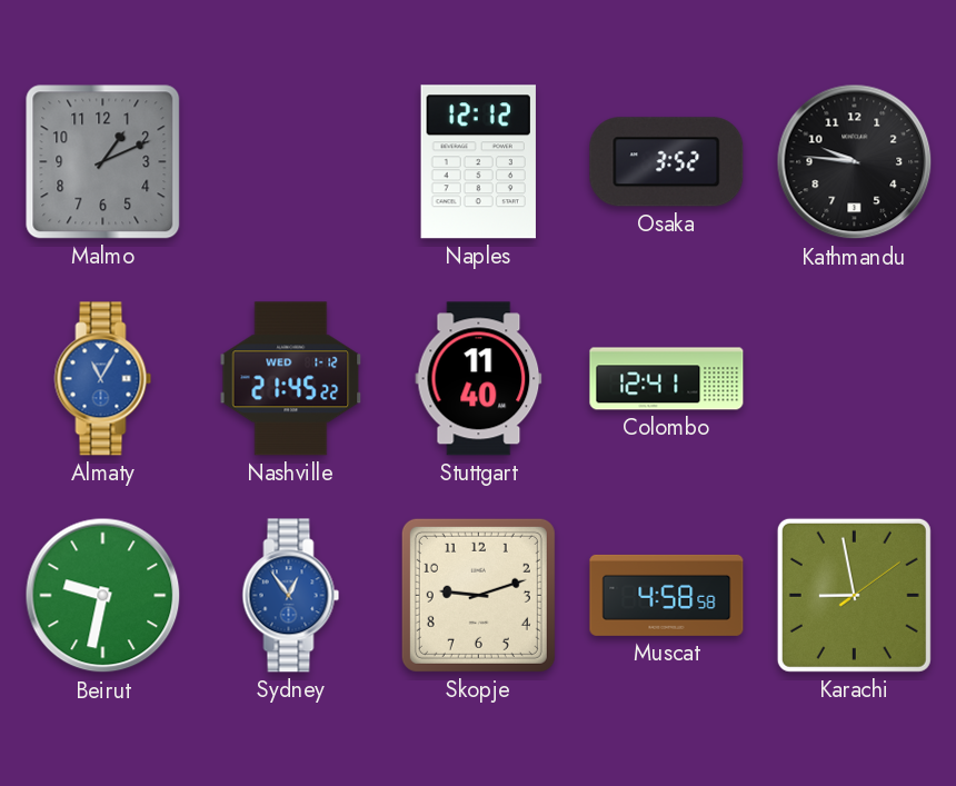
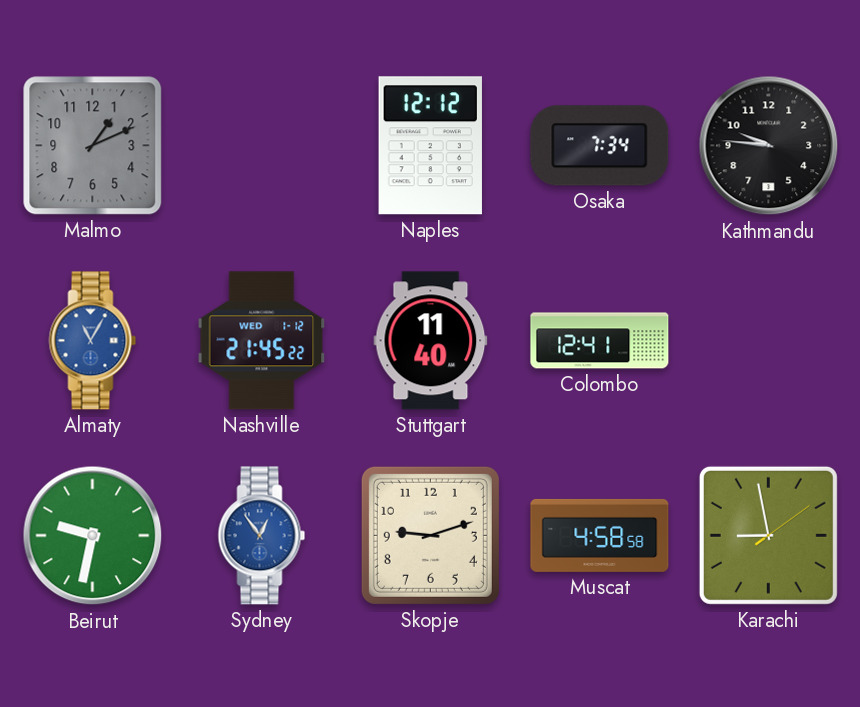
Osaka: 3:52 -> 7:34 (600, 146)
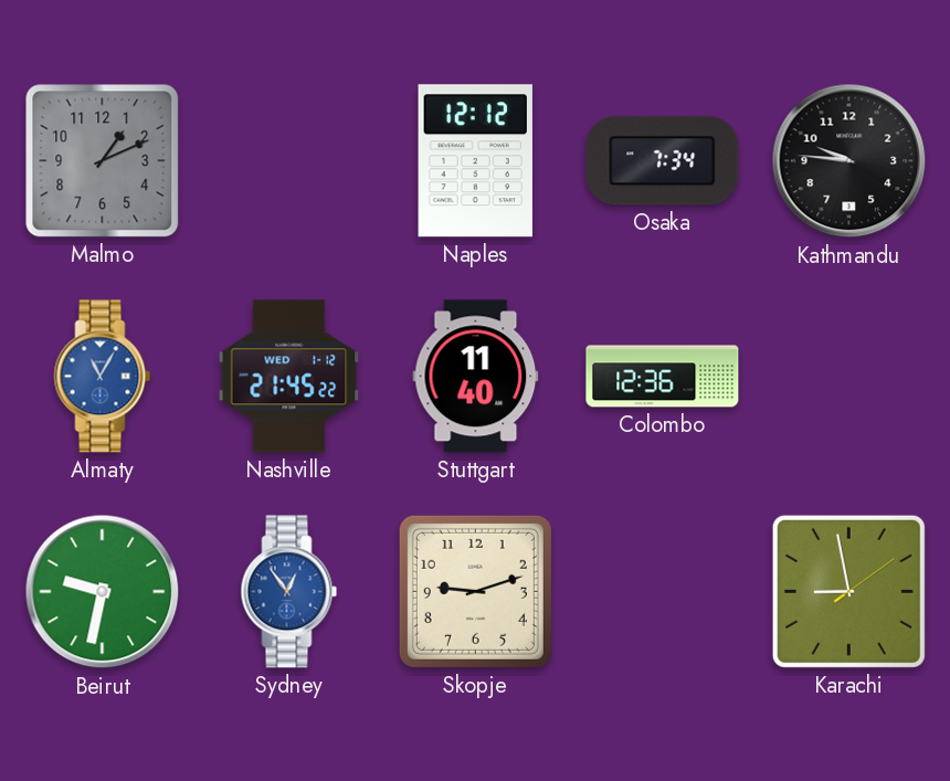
Colombo: 12:41 -> 12:36 (663, 377)
Muscat: 4:58 -> none (600, 535)
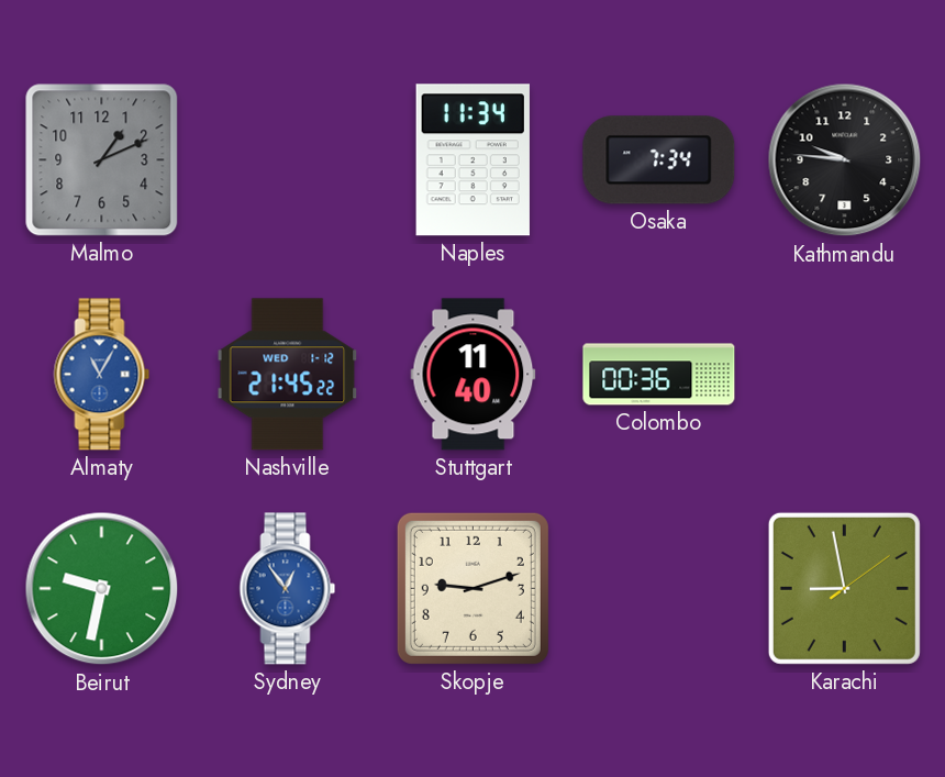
Naples: 12:12 -> 11:34 (472, 160)
Colombo: 12:36 -> 00:36 (659, 375)
